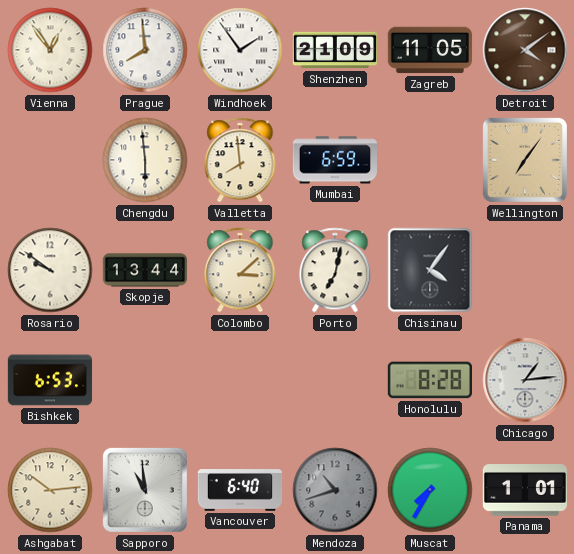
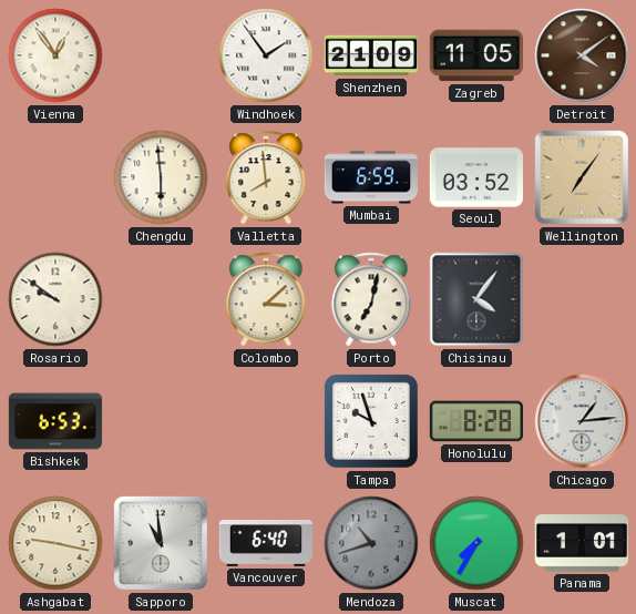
Prague: 7:59 -> none (145, 50)
Seoul: none -> 03:52 (475, 177)
Skopje: 13:44 -> none (145, 270)
Tampa: none -> 9:57 (371, 421)
Ashgabat: 10:14 -> 9:17 (55, 543)
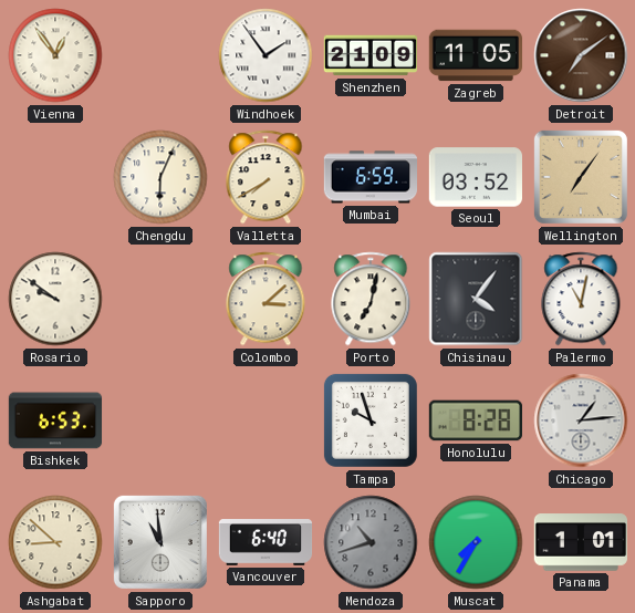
Detroit: 4:09 -> 7:09 (581, 55)
Chengdu: 5:59 -> 6:04 (160, 177)
Valletta: 7:59 -> 7:40 (266, 177)
Palermo: none -> 11:02 (581, 299)
Ashgabat: 9:17 -> 8:52 (55, 542)
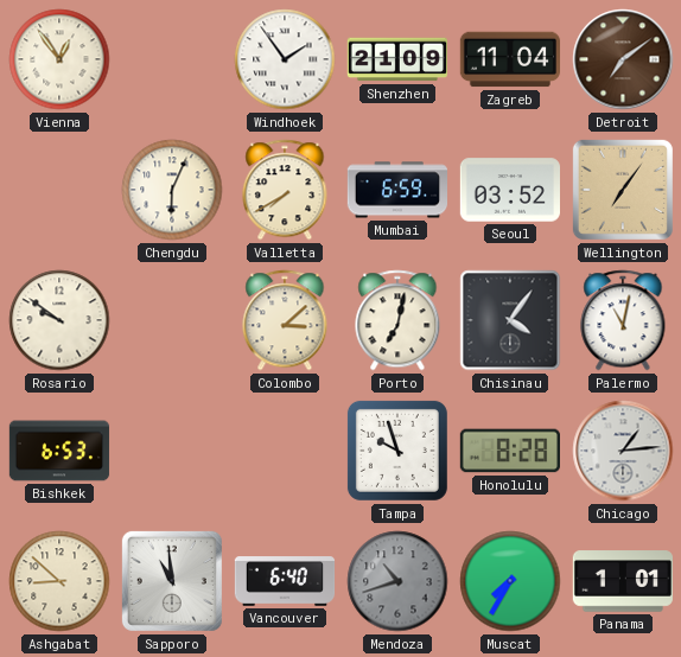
Zagreb: 11:05 -> 11:04 (510, 59)
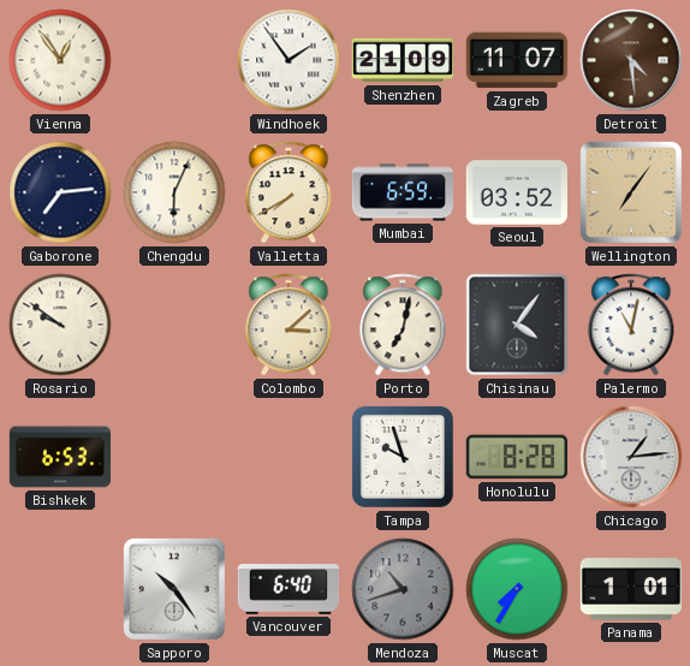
Zagreb: 11:04 -> 11:07 (517, 60)
Detroit: 7:09 -> 4:29 (631, 60)
Gaborone: none -> 7:14 (60, 192)
Ashgabat: 8:52 -> none (59, 581)
Sapporo: 10:59 -> 10:24 (174, 589)
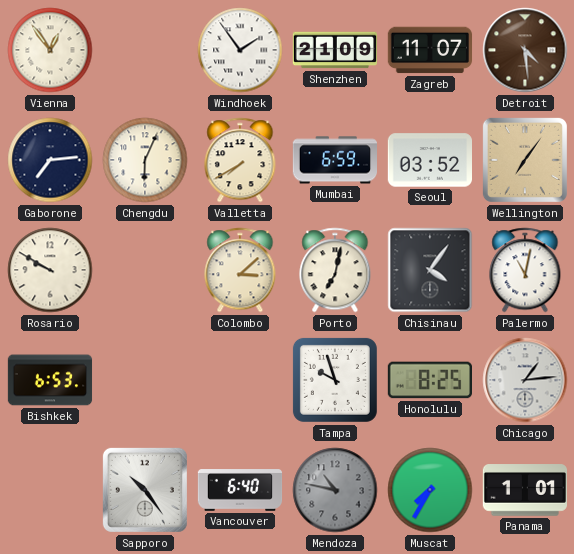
Rosario: 9:51 -> 9:50 (50, 270)
Honolulu: 8:28 -> 8:25 (429, 380)
Mendoza: 10:42 -> 10:47 (335, 490)
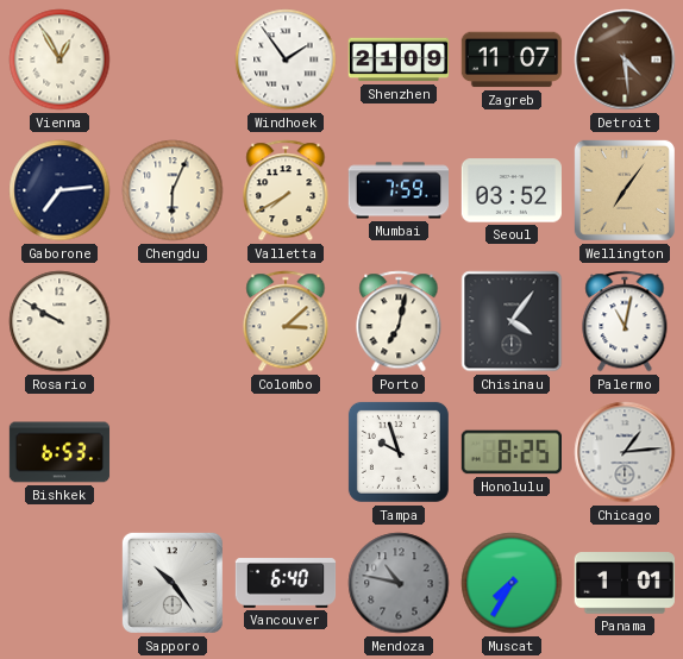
Vienna: 12:54 -> 12:55 (59, 59)
Mumbai: 6:59 -> 7:59 (397, 190)
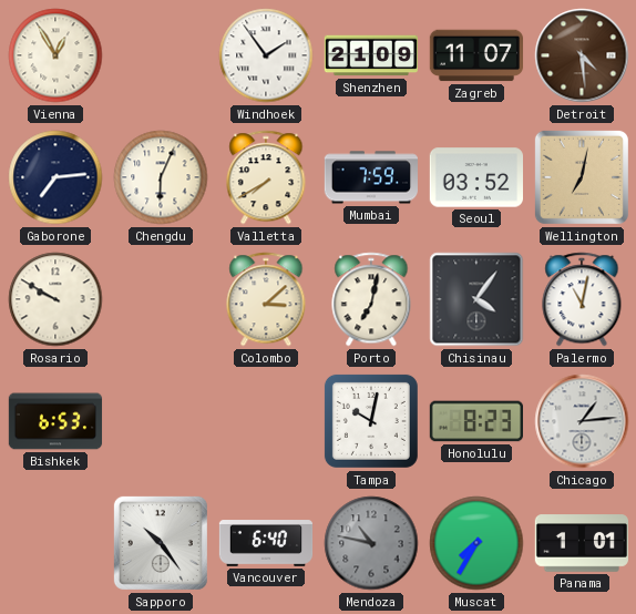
Wellington: 7:06 -> 7:02 (582, 177)
Tampa: 9:57 -> 10:02 (371, 421)
Honolulu: 8:25 -> 8:23 (475, 421)
